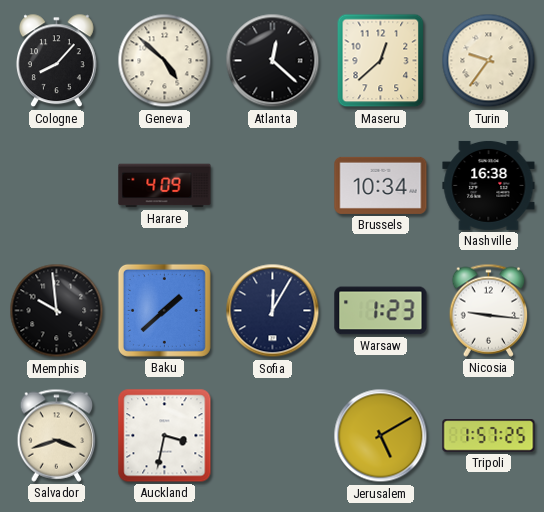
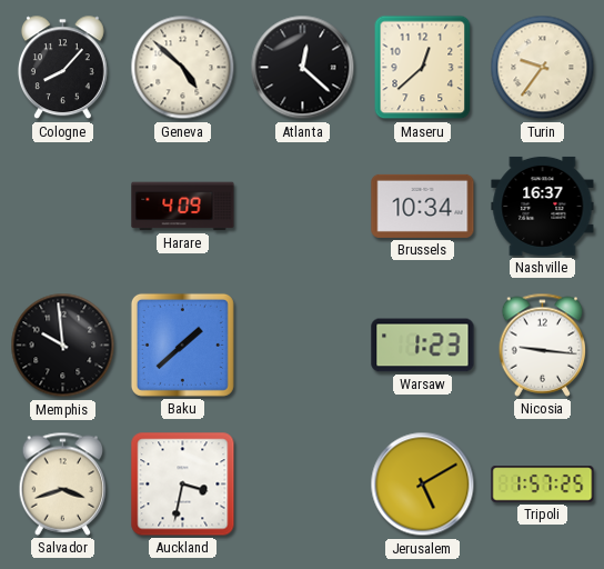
Nashville: 16:38 -> 16:37 (543, 206)
Sofia: 12:05 -> none (273, 311)
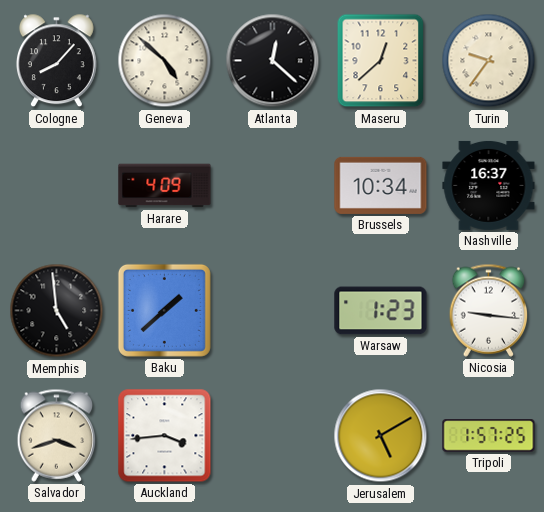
Memphis: 9:59 -> 4:59 (57, 311)
Auckland: 3:32 -> 3:44 (165, 436)
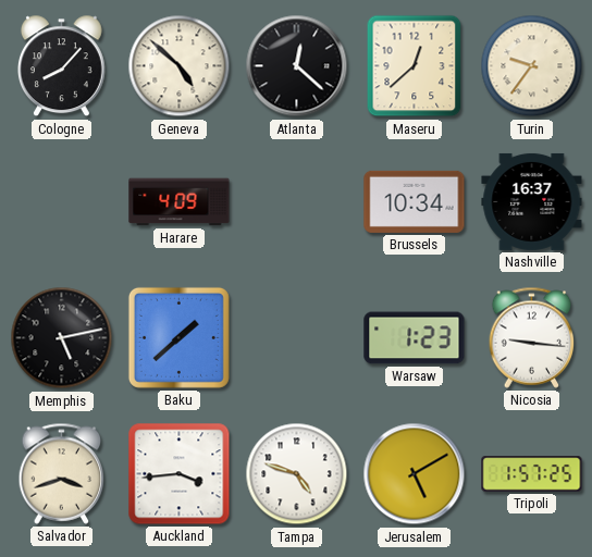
Memphis: 4:59 -> 5:13 (62, 338)
Tampa: none -> 4:48 (297, 474)
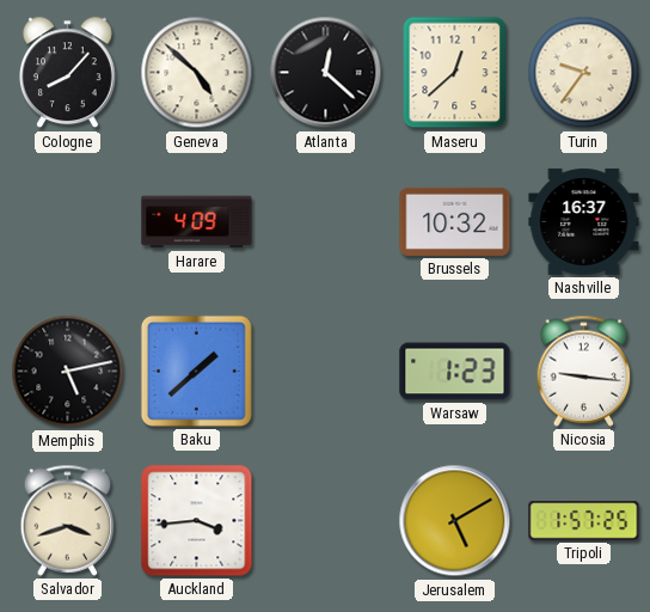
Brussels: 10:34 -> 10:32 (455, 221)
Tampa: 4:48 -> none (297, 474)
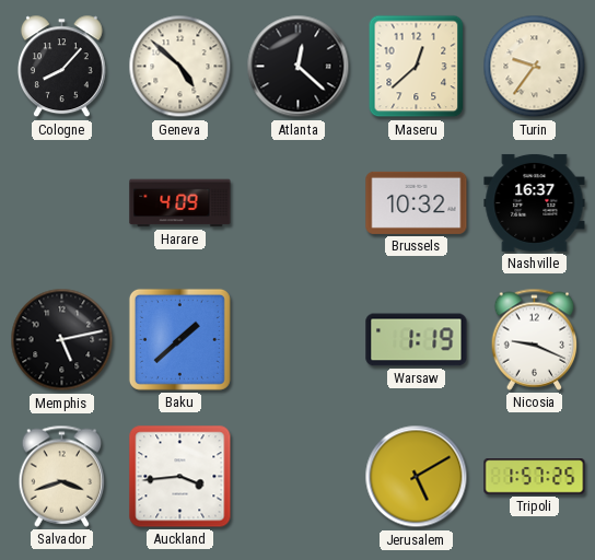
Warsaw: 1:23 -> 1:19 (417, 340)
Nicosia: 9:16 -> 9:19 (535, 339)
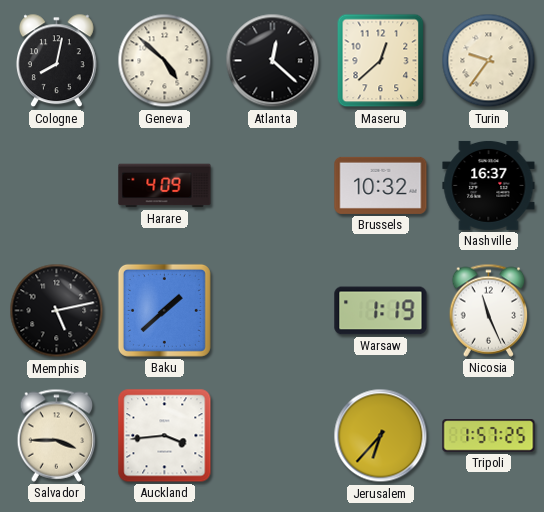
Cologne: 8:07 -> 8:02 (56, 61)
Nicosia: 9:19 -> 11:26 (489, 310)
Salvador: 3:42 -> 3:45 (57, 435)
Jerusalem: 5:10 -> 6:37 (381, 436)
